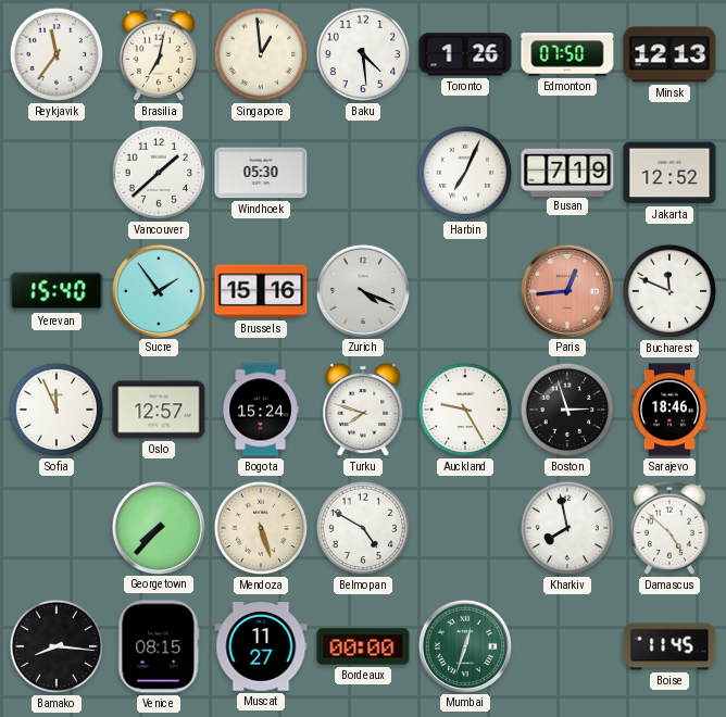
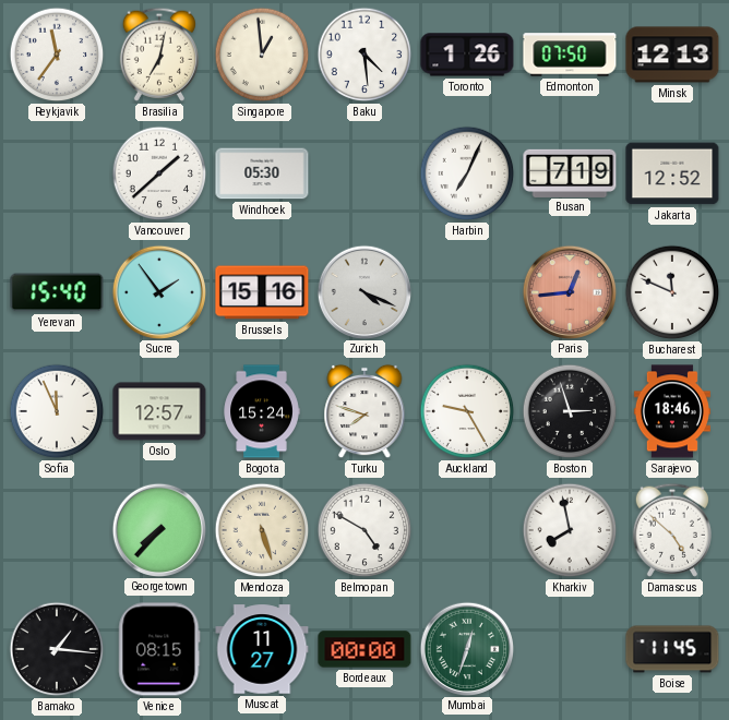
Bamako: 8:16 -> 1:16 (57, 649)
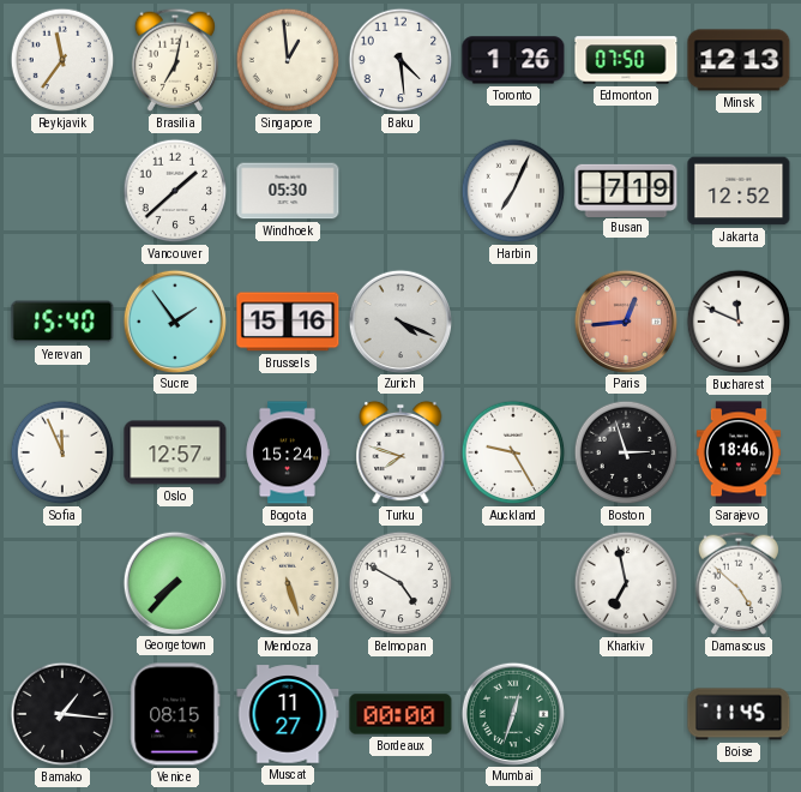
Kharkiv: 7:58 -> 6:58 (626, 583)
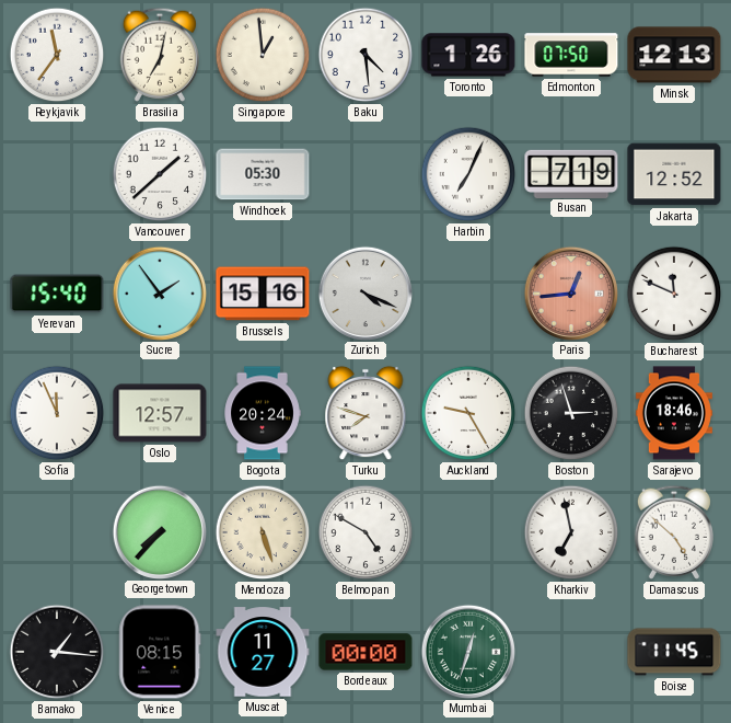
Bogota: 15:24 -> 20:24 (263, 413)
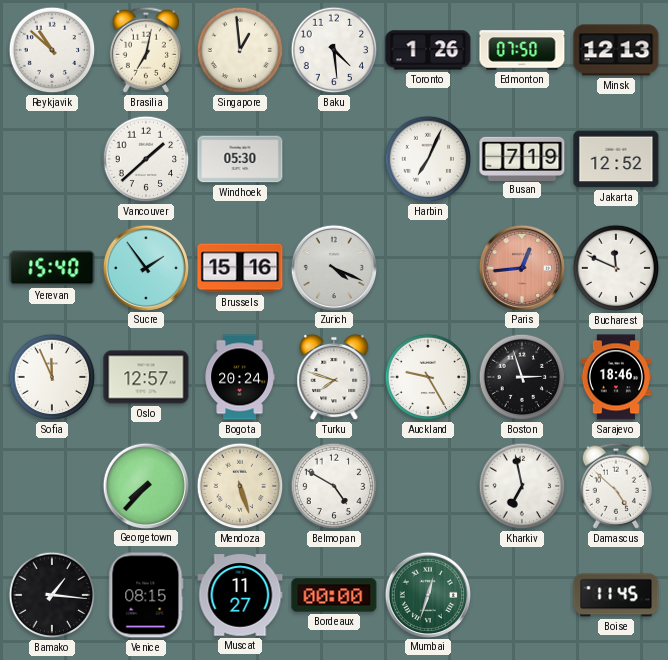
Reykjavik: 11:36 -> 10:52 (52, 50)
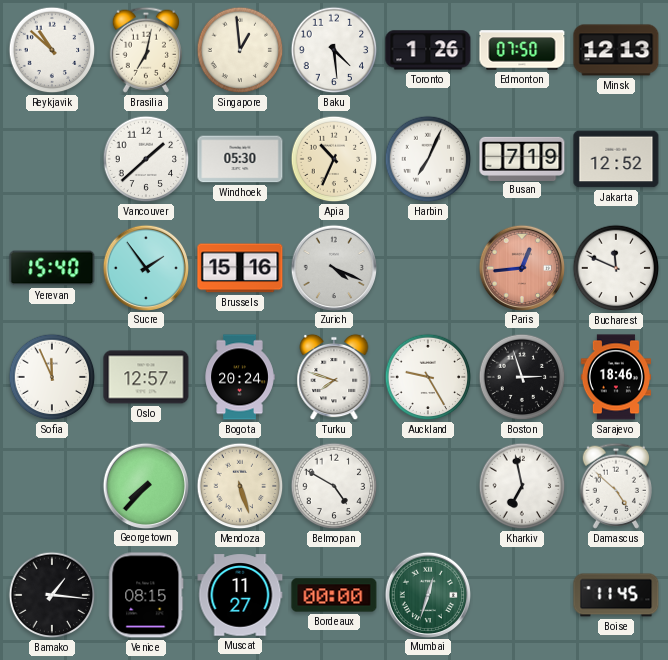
Apia: none -> 10:34 (334, 159)
